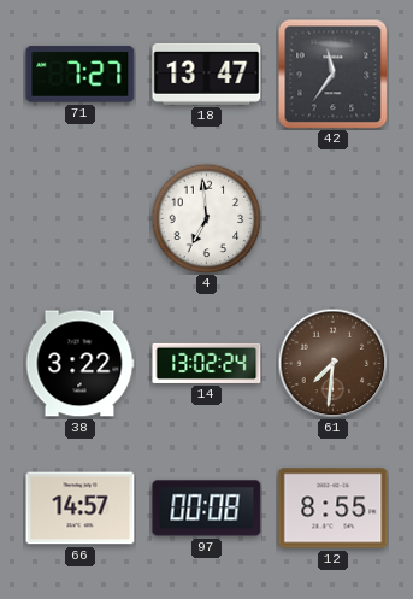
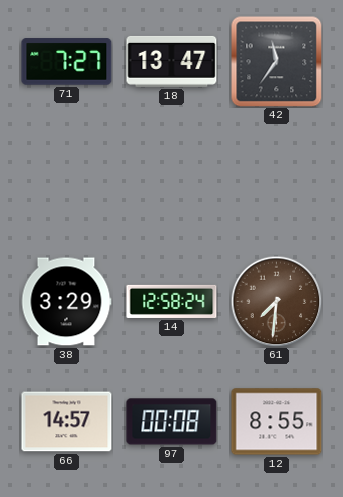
4: 6:59 -> none (206, 218)
38: 3:22 -> 3:29 (66, 302)
14: 13:02 -> 12:58 (172, 301)
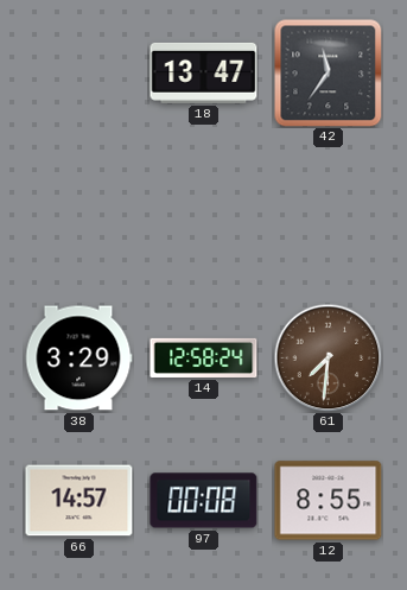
71: 7:27 -> none (67, 62)
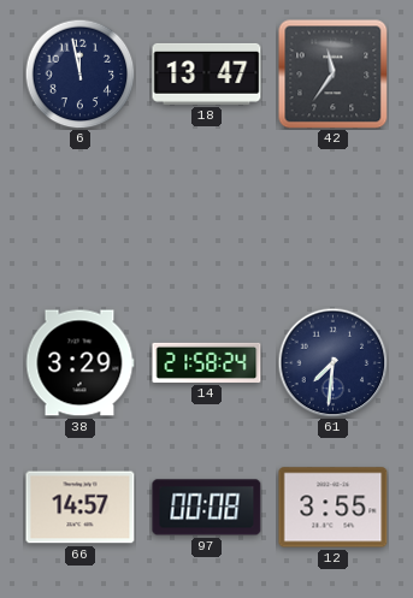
6: none -> 11:58 (79, 73)
14: 12:58 -> 21:58 (207, 362)
61 dial: brown -> navy (332, 362)
12: 8:55 -> 3:55 (334, 508)
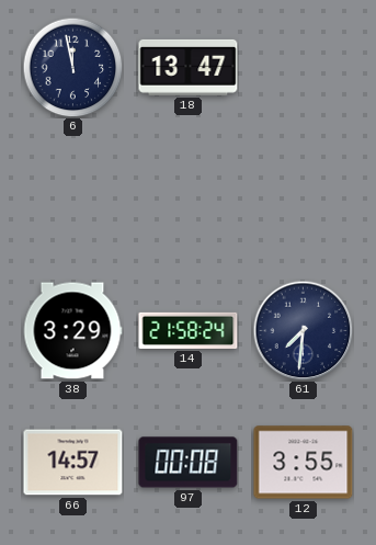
42: 11:36 -> none (332, 73)
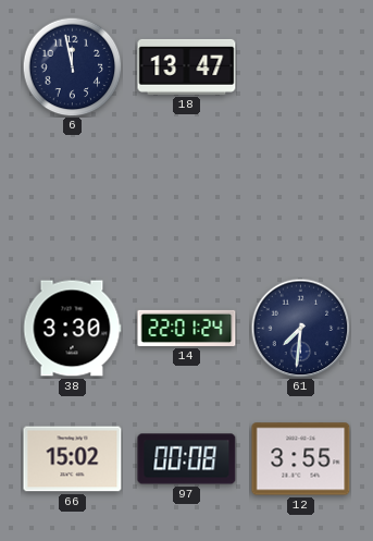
38: 3:29 -> 3:30 (72, 329)
14: 21:58 -> 22:01 (187, 328)
66: 14:57 -> 15:02 (73, 459)
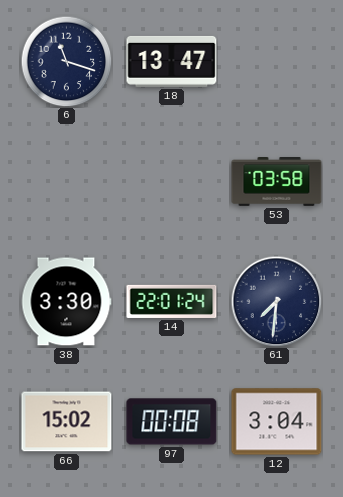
6: 11:58 -> 11:18 (66, 61)
53: none -> 03:58 (277, 182)
12: 3:55 -> 3:04 (277, 422)
